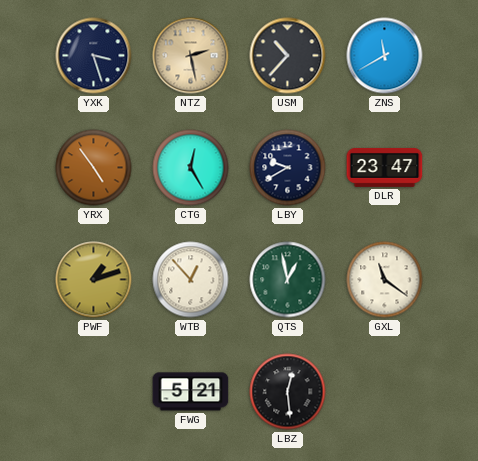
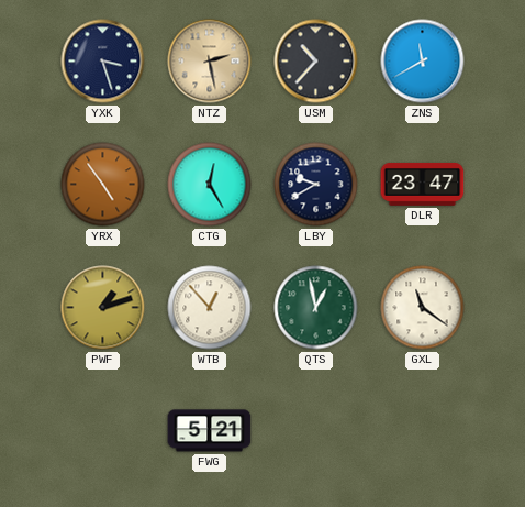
LBZ: 12:29 -> none (288, 392)
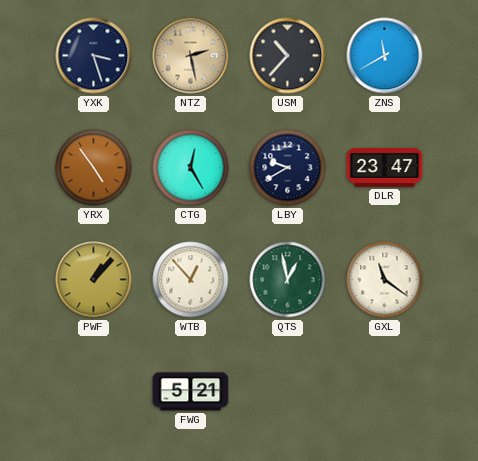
PWF: 1:12 -> 1:07 (94, 280)
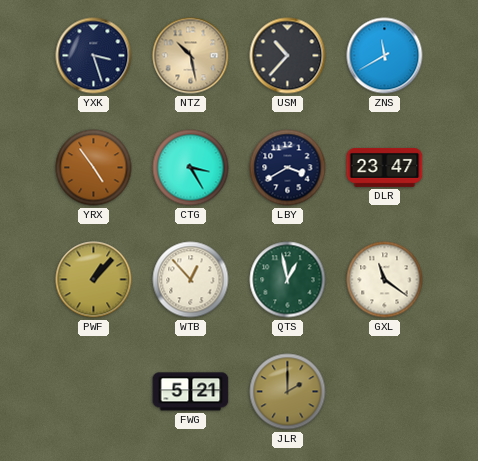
NTZ: 2:28 -> 10:28 (191, 56)
CTG: 12:25 -> 3:25 (191, 168)
LBY: 9:40 -> 3:40 (288, 168)
JLR: none -> 2:00 (288, 392)
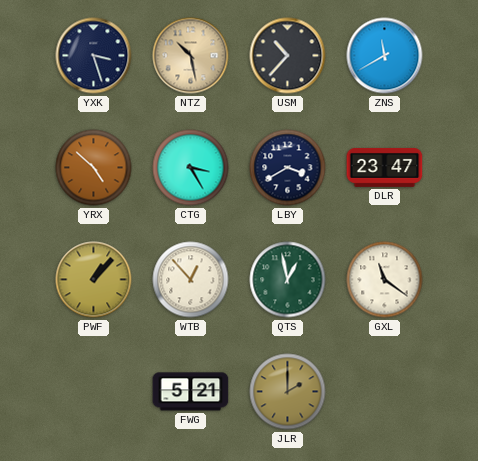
YRX: 4:54 -> 4:52 (94, 168)
